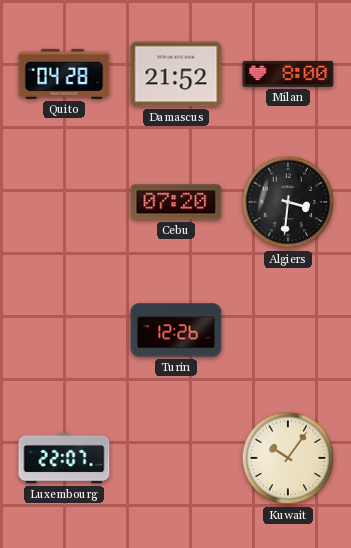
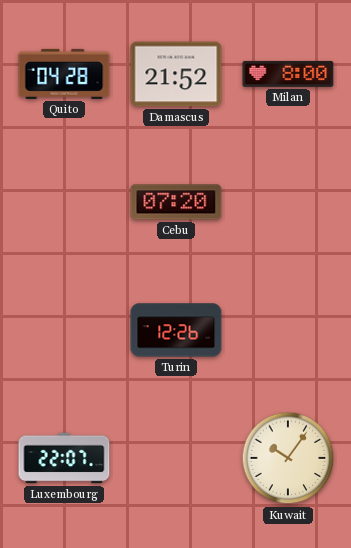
Algiers: 3:31 -> none (288, 202)
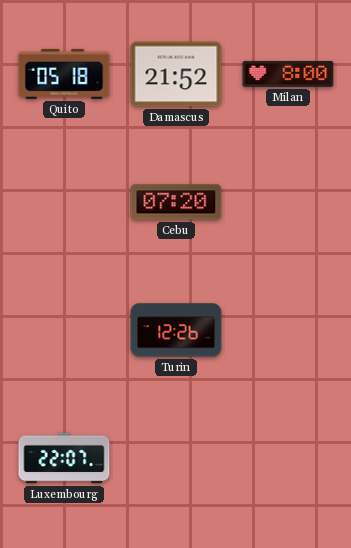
Quito: 04:28 -> 05:18 (64, 74)
Kuwait: 10:06 -> none (288, 458)
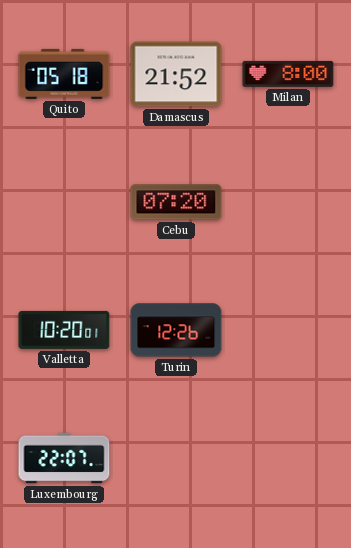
Valletta: none -> 10:20 (64, 330)
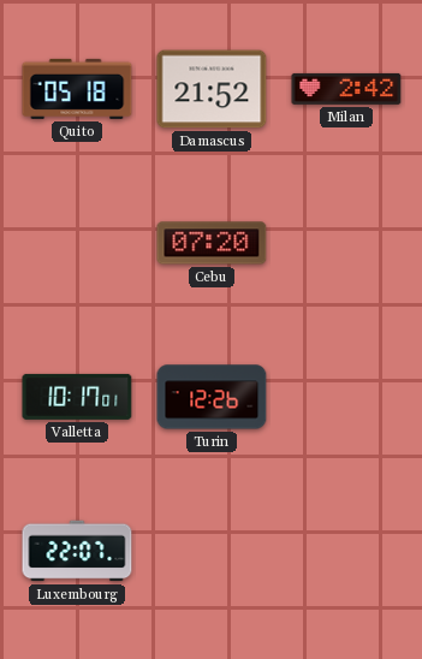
Milan: 8:00 -> 2:42 (346, 89)
Valletta: 10:20 -> 10:17 (77, 397)
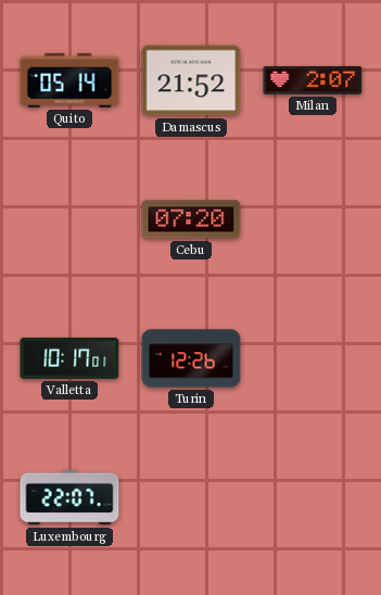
Quito: 05:18 -> 05:14 (69, 80)
Milan: 2:42 -> 2:07 (313, 80)
